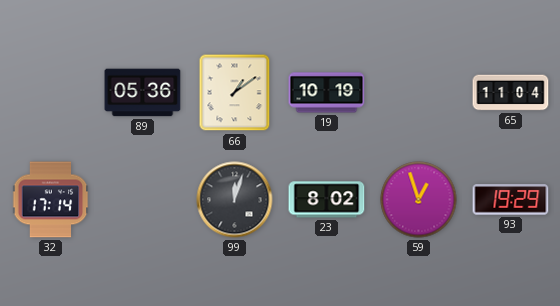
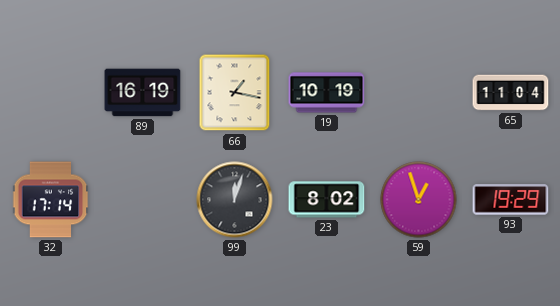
89: 05:36 -> 16:19 (143, 93)
66: 1:09 -> 1:17 (235, 93)
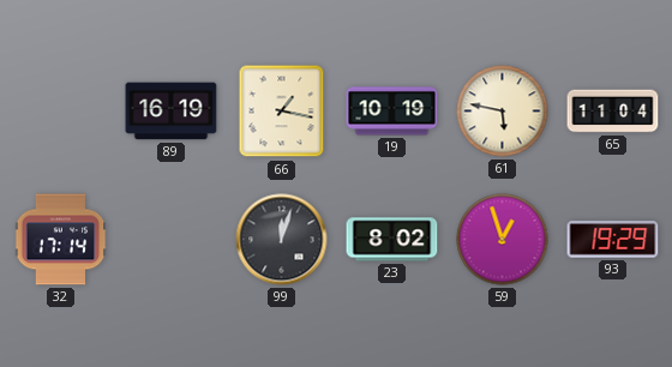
61: none -> 5:47 (503, 112)
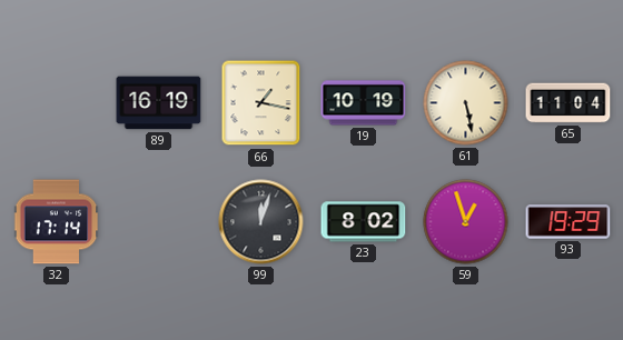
61: 5:47 -> 5:28 (466, 103)
